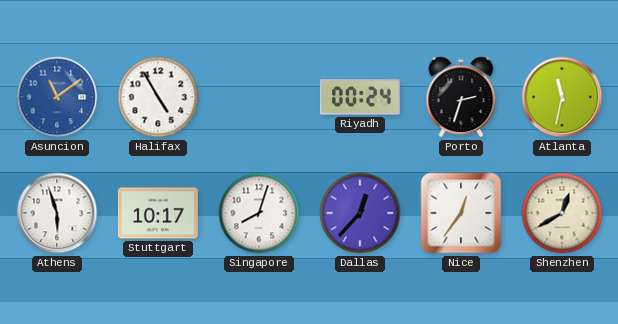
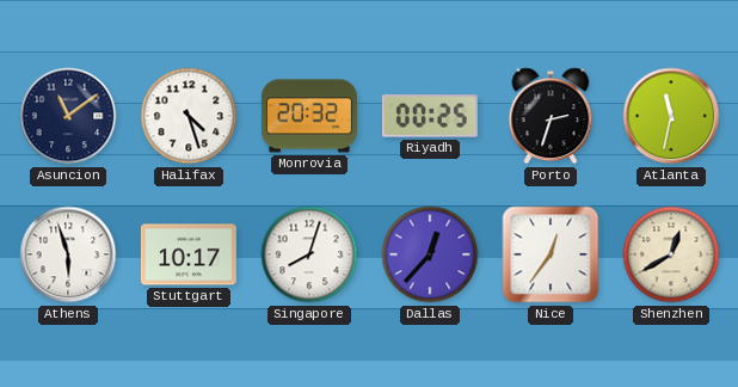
Asuncion dial: blue -> navy (68, 116)
Halifax: 4:55 -> 4:27 (189, 116)
Monrovia: none -> 20:32 (309, 116)
Riyadh: 00:24 -> 00:25 (430, 116)
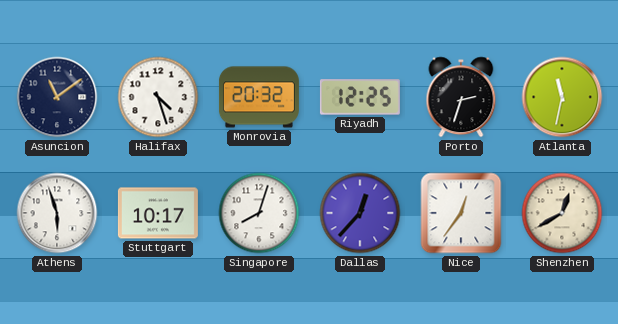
Riyadh: 00:25 -> 12:25 (360, 97)
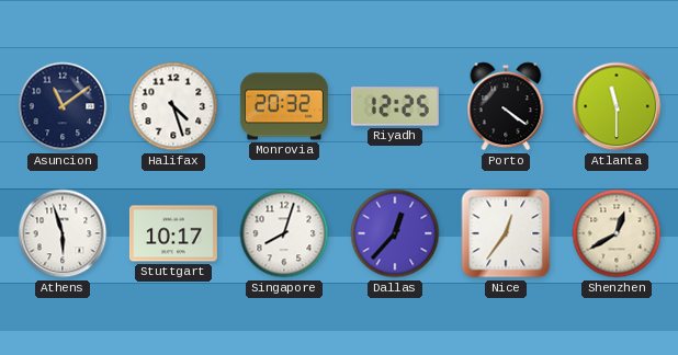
Porto: 2:33 -> 4:21 (506, 106)
Atlanta: 11:32 -> 11:30 (617, 106)
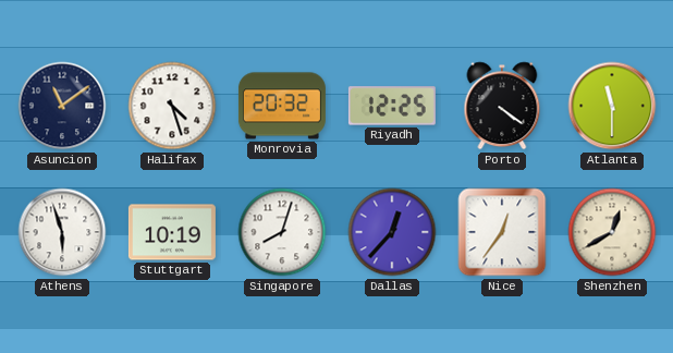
Stuttgart: 10:17 -> 10:19 (172, 232)
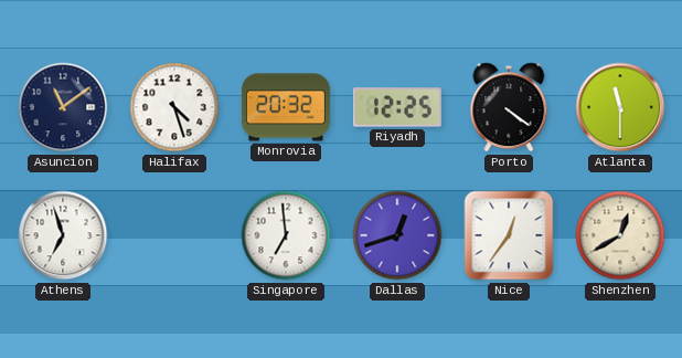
Athens: 5:57 -> 6:57 (63, 235)
Stuttgart: 10:19 -> none (172, 232)
Singapore: 8:03 -> 6:59 (286, 235)
Dallas: 12:37 -> 12:42 (397, 235)
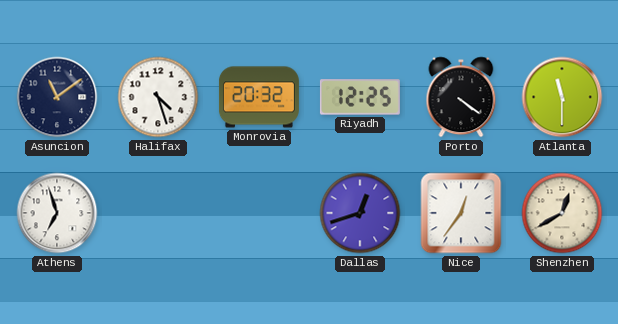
Singapore: 6:59 -> none (286, 235)
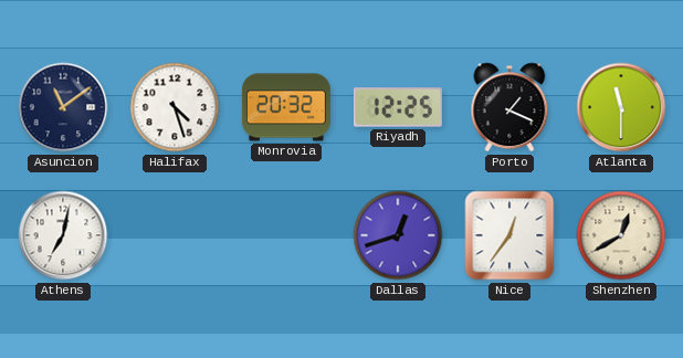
Porto: 4:21 -> 1:19 (509, 107)
Athens: 6:57 -> 7:02 (63, 235)
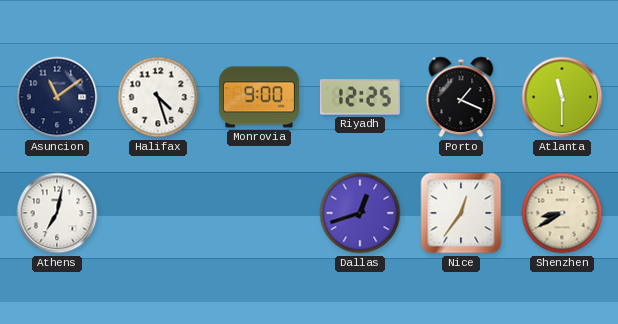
Monrovia: 20:32 -> 9:00 (259, 97)
Shenzhen: 12:40 -> 8:40 (562, 213)
